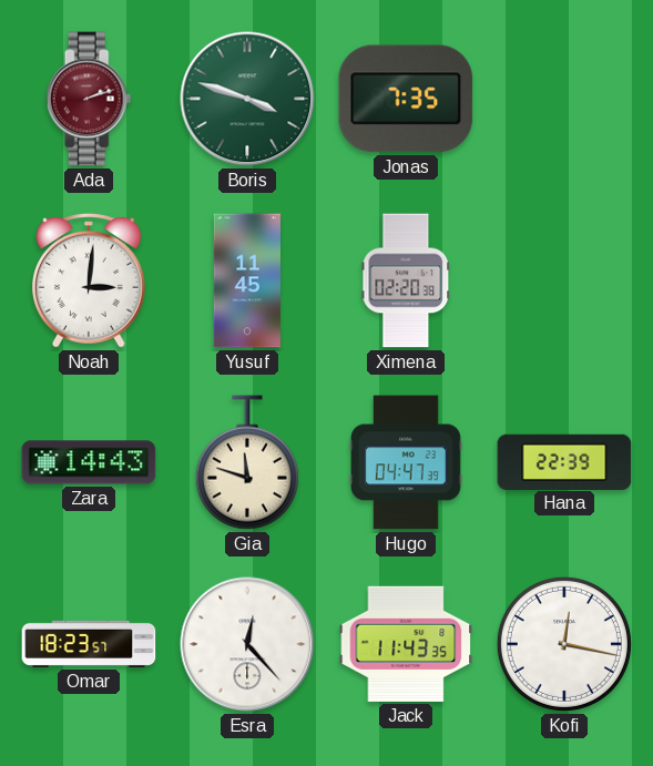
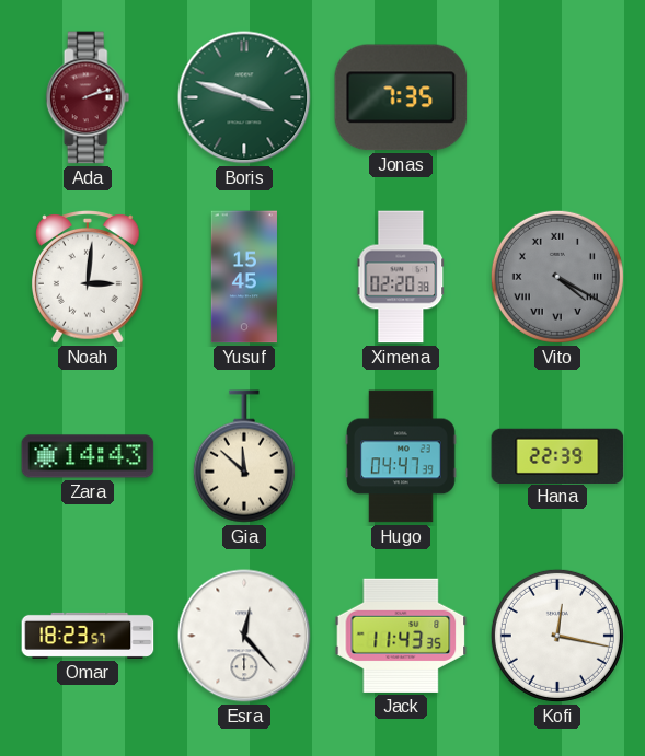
Yusuf: 11:45 -> 15:45 (244, 277)
Vito: none -> 4:20 (557, 277)
Gia: 11:48 -> 11:52 (244, 456)
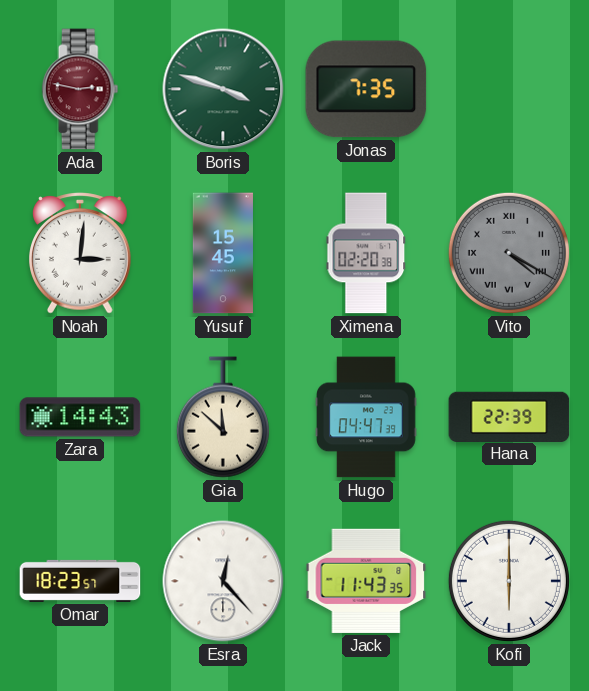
Ada: 2:12 -> 2:47 (80, 89)
Kofi: 12:17 -> 6:00 (509, 581)
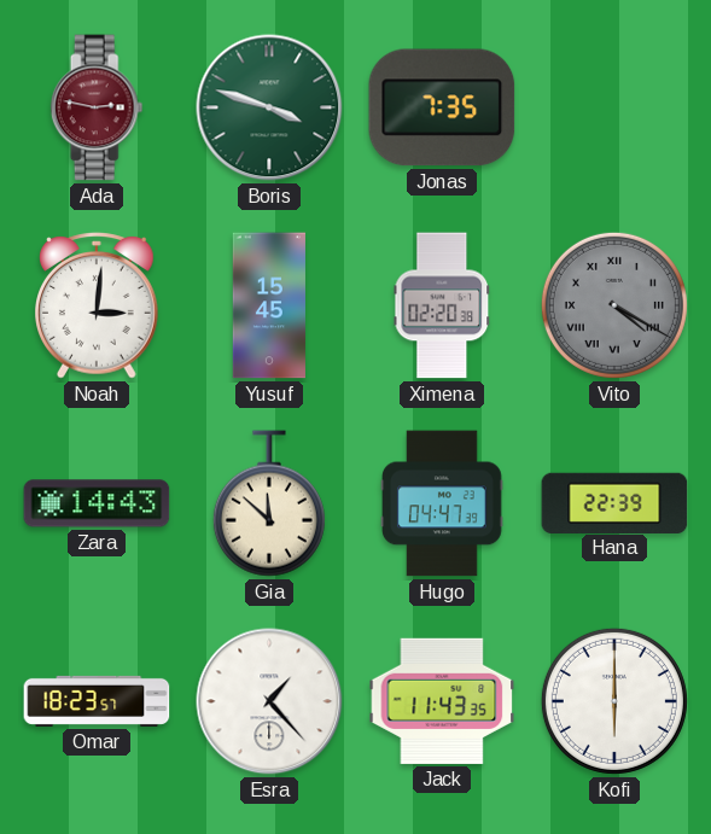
Esra: 12:23 -> 1:23 (269, 701)
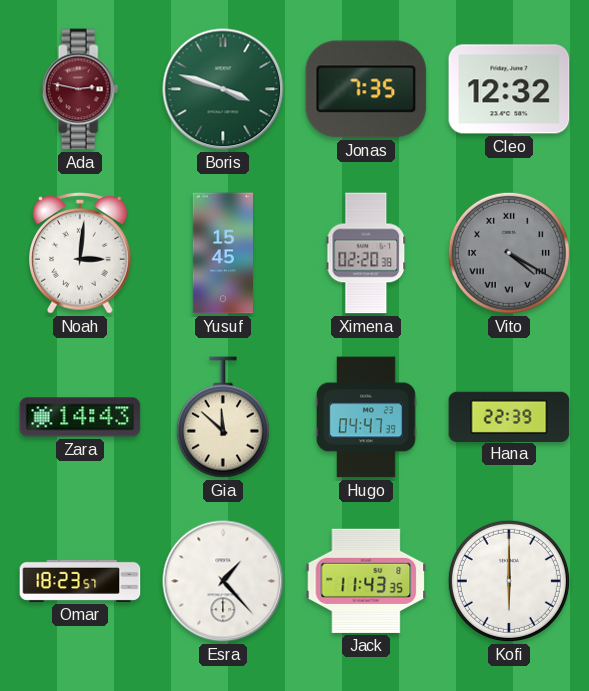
Cleo: none -> 12:32 (509, 89)
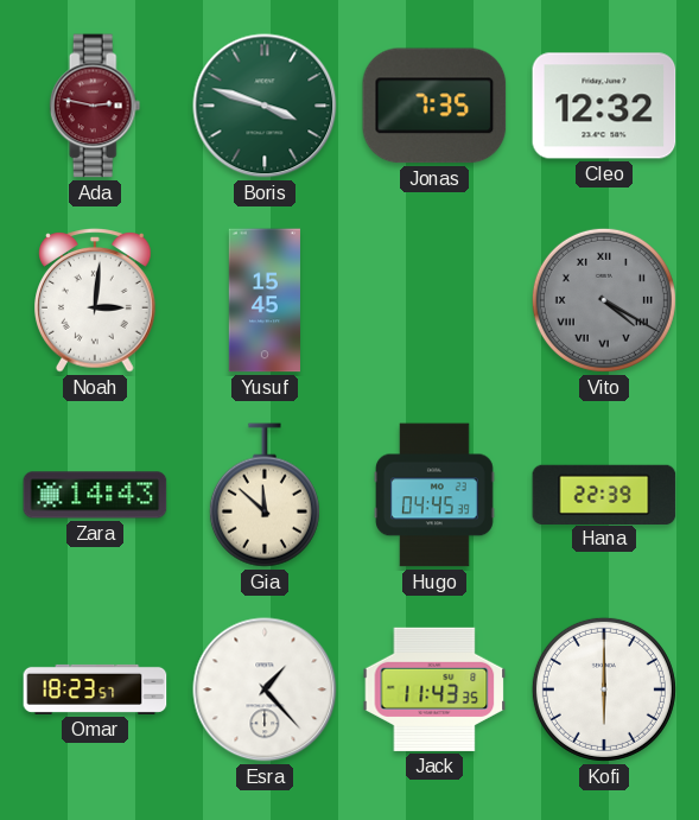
Ximena: 02:20 -> none (366, 253)
Hugo: 04:47 -> 04:45 (436, 495)
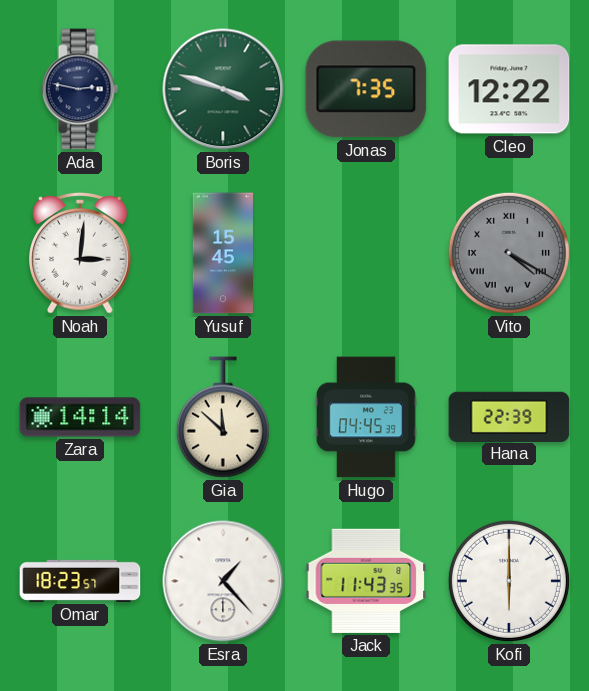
Ada dial: burgundy -> navy (80, 89)
Cleo: 12:32 -> 12:22 (509, 89)
Zara: 14:43 -> 14:14 (80, 417)
